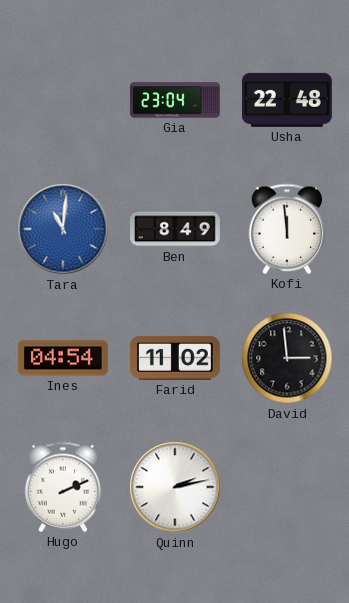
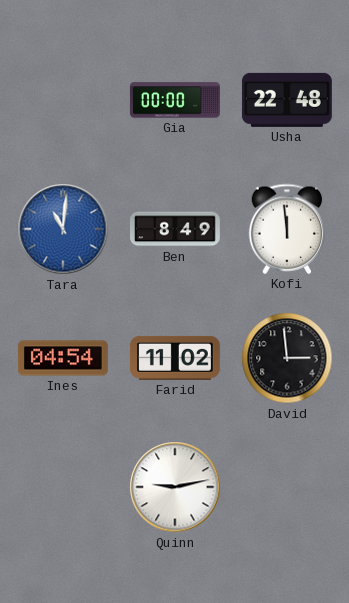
Gia: 23:04 -> 00:00 (175, 100)
Hugo: 2:11 -> none (63, 487)
Quinn: 2:13 -> 9:13 (175, 487)
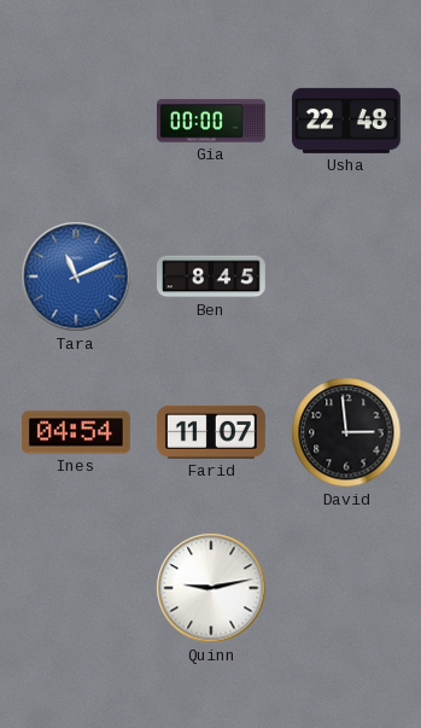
Tara: 11:01 -> 11:11 (76, 276)
Ben: 8:49 -> 8:45 (212, 276)
Kofi: 11:59 -> none (287, 229)
Farid: 11:02 -> 11:07 (211, 432)
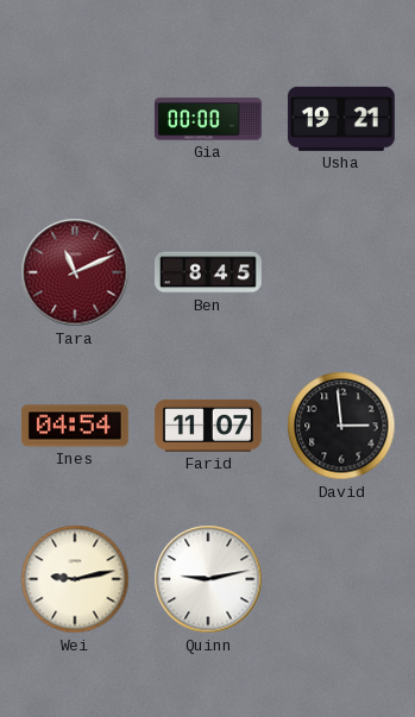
Usha: 22:48 -> 19:21 (341, 119)
Tara dial: blue -> burgundy (75, 272)
Wei: none -> 9:13 (75, 579)
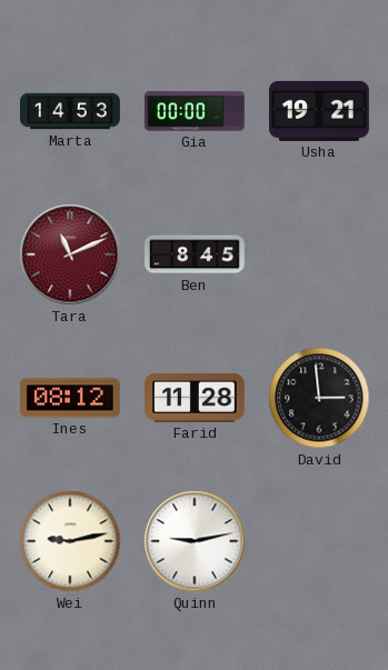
Marta: none -> 14:53 (71, 111)
Ines: 04:54 -> 08:12 (70, 398)
Farid: 11:07 -> 11:28 (195, 398)
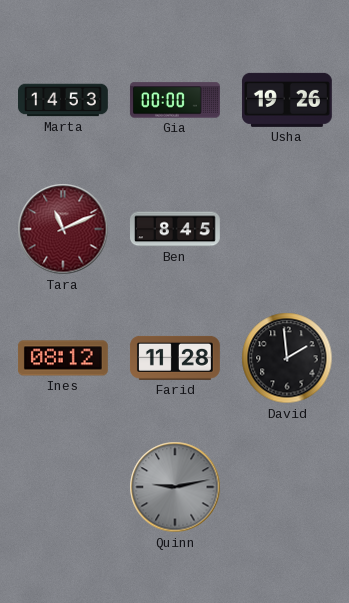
Usha: 19:21 -> 19:26 (287, 100)
David: 2:59 -> 1:59 (287, 358)
Wei: 9:13 -> none (70, 541)
Quinn dial: white -> grey (175, 487)
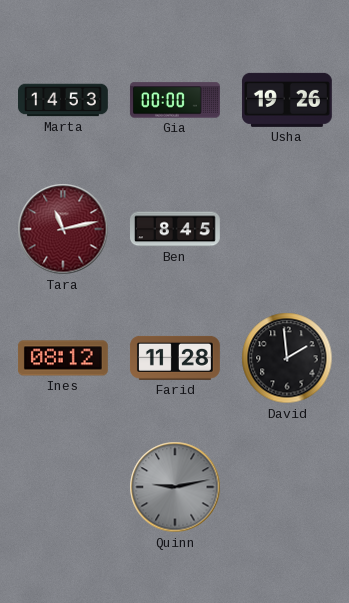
Tara: 11:11 -> 11:13 (63, 229)
